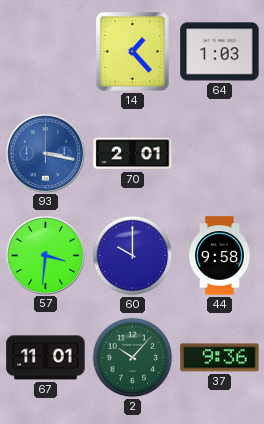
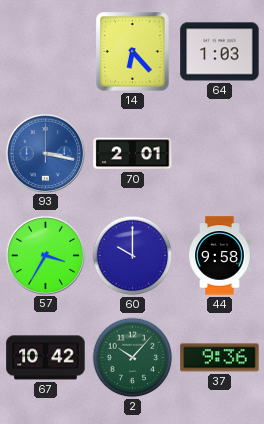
14: 1:23 -> 6:23 (133, 52)
57: 3:31 -> 3:35 (45, 255)
67: 11:01 -> 10:42 (46, 358)
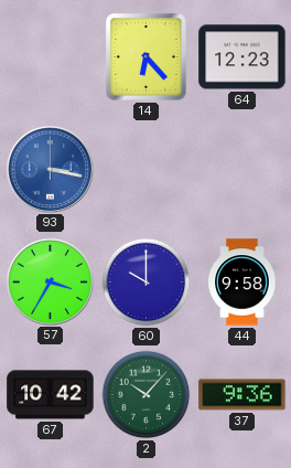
64: 1:03 -> 12:23 (242, 57)
70: 2:01 -> none (133, 154)
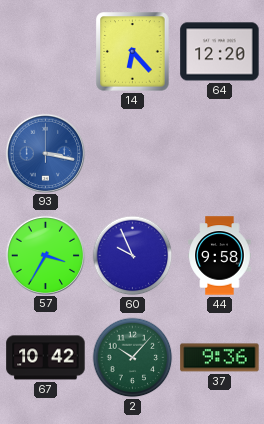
64: 12:23 -> 12:20 (220, 52)
60: 10:00 -> 9:56 (133, 256)
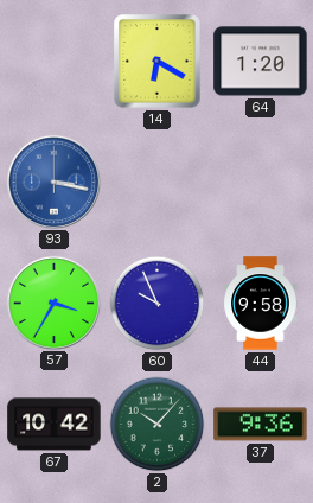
14: 6:23 -> 6:20 (158, 62)
64: 12:20 -> 1:20 (261, 62)
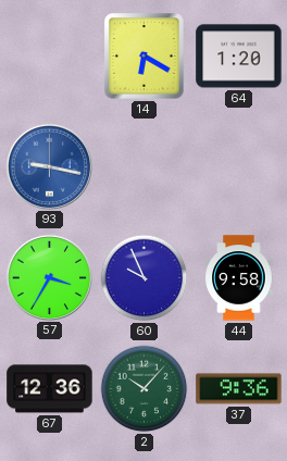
93: 3:17 -> 9:17 (49, 166)
67: 10:42 -> 12:36 (50, 389)
